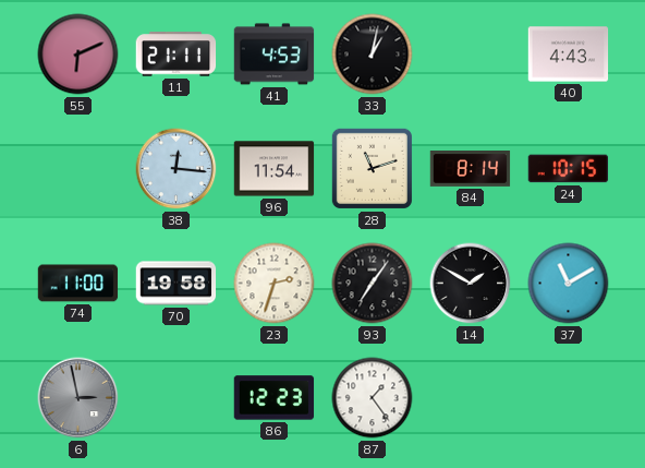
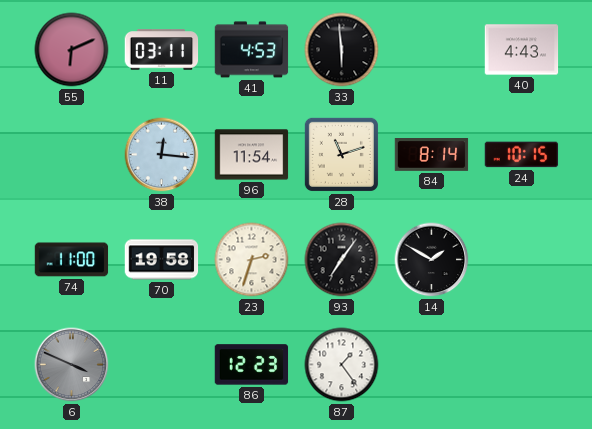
11: 21:11 -> 03:11 (162, 50)
33: 1:02 -> 5:59 (342, 50)
37: 11:10 -> none (569, 284)
6: 2:58 -> 3:49 (72, 365)
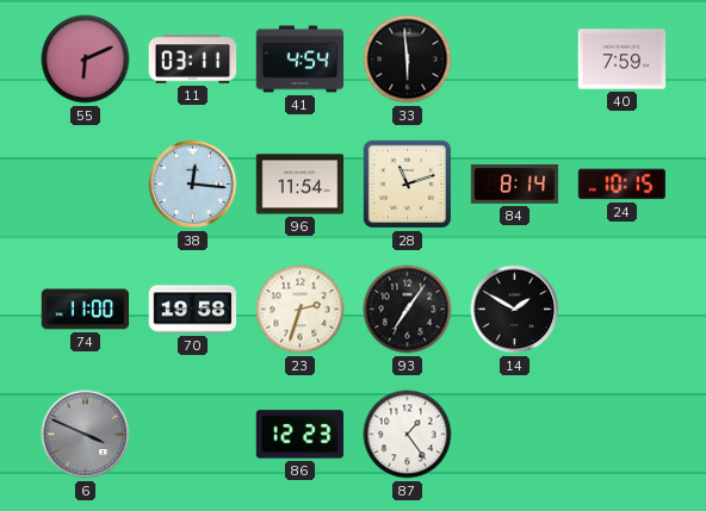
41: 4:53 -> 4:54 (301, 60)
40: 4:43 -> 7:59 (623, 60)
